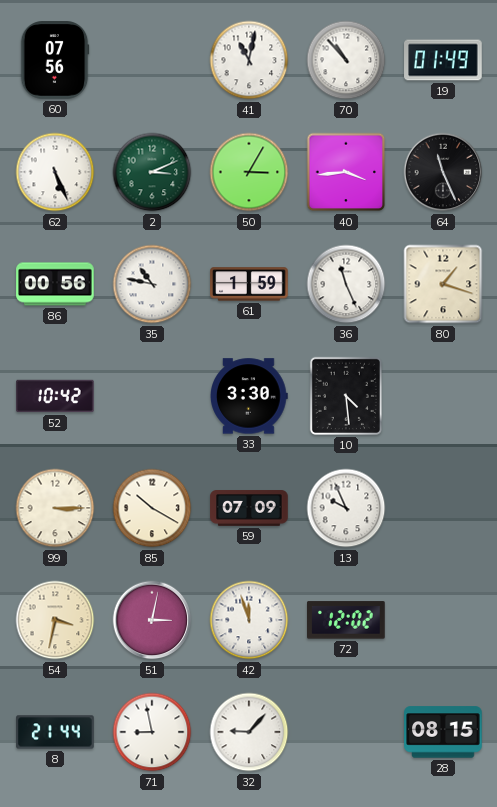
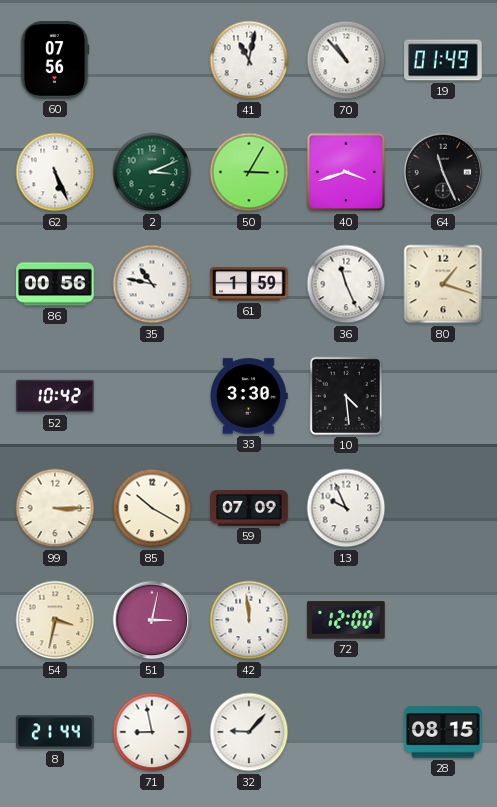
40: 3:44 -> 3:42 (346, 172)
42: 11:57 -> 11:59 (249, 620)
72: 12:02 -> 12:00 (347, 620)
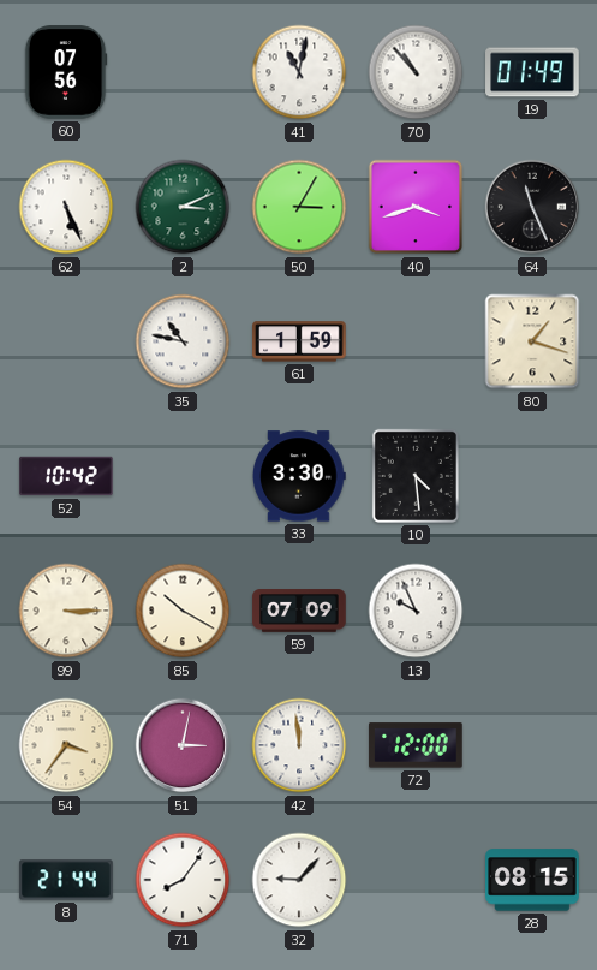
86: 00:56 -> none (55, 284)
36: 11:26 -> none (346, 284)
54: 3:32 -> 3:36 (66, 745)
71: 8:58 -> 8:06 (183, 880)
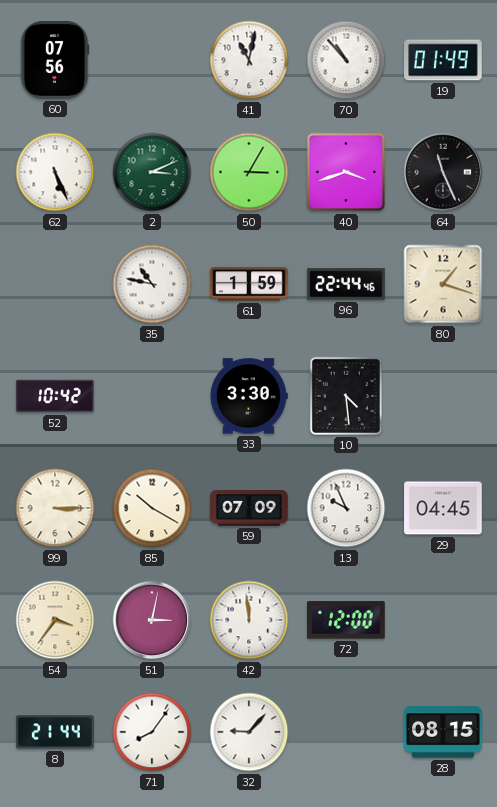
96: none -> 22:44 (346, 284)
29: none -> 04:45 (443, 508)
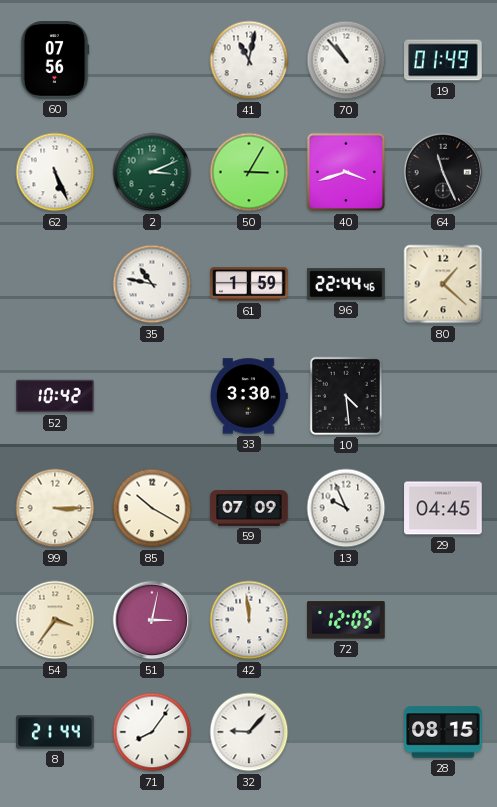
80: 1:18 -> 1:22 (443, 284)
72: 12:00 -> 12:05 (347, 620)
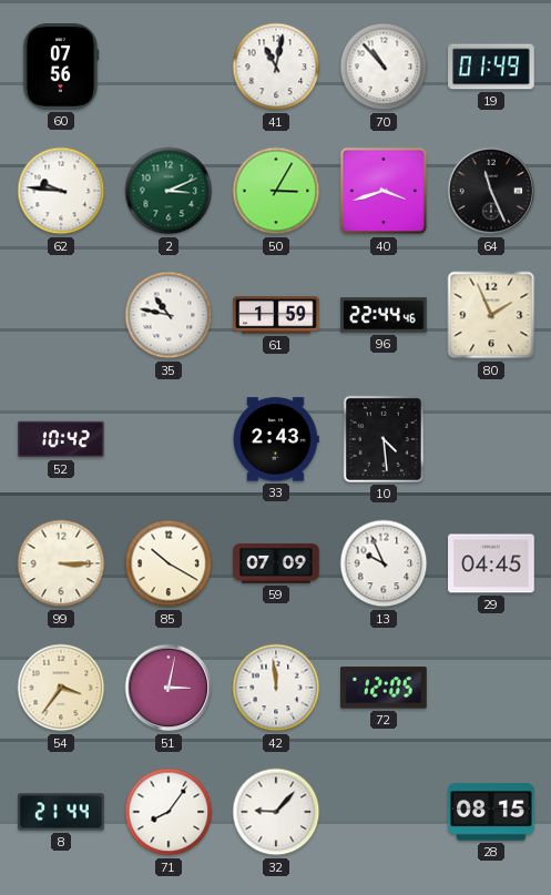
62: 5:26 -> 9:46 (61, 191)
80: 1:22 -> 1:56 (491, 315)
33: 3:30 -> 2:43 (277, 439)
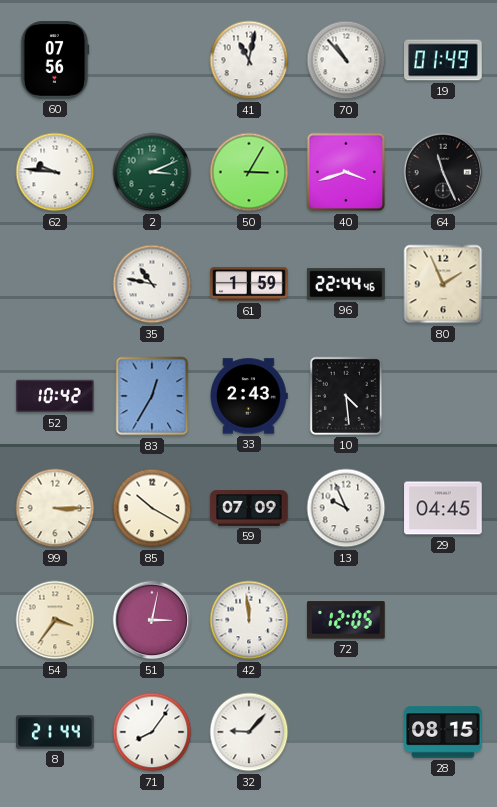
83: none -> 12:35 (152, 396)
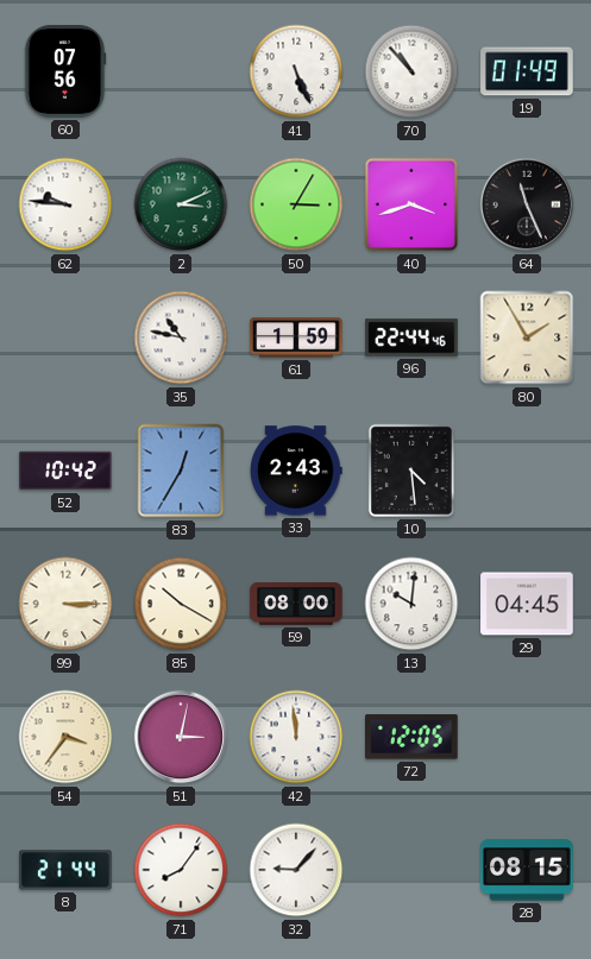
41: 11:02 -> 5:26 (296, 71)
80: 1:56 -> 1:55 (527, 337)
59: 07:09 -> 08:00 (296, 604)
13: 9:56 -> 10:01 (411, 604)
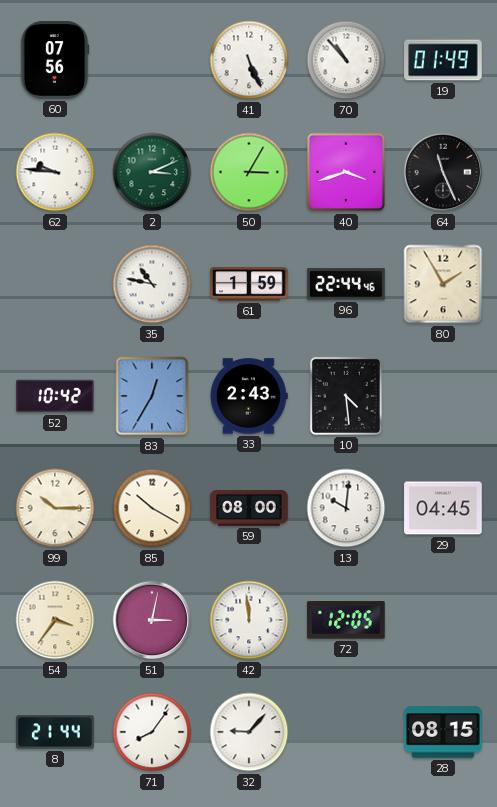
99: 3:15 -> 10:15 (55, 508)
